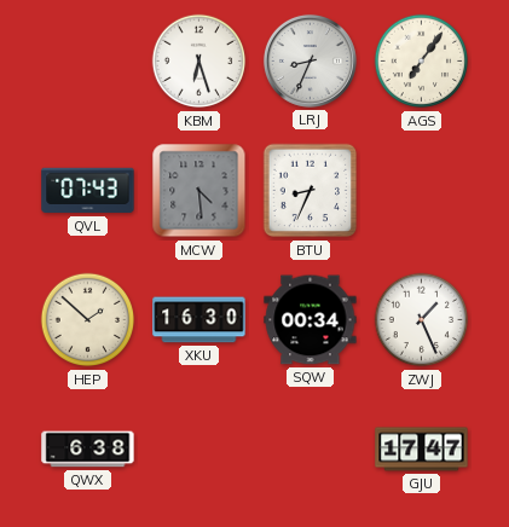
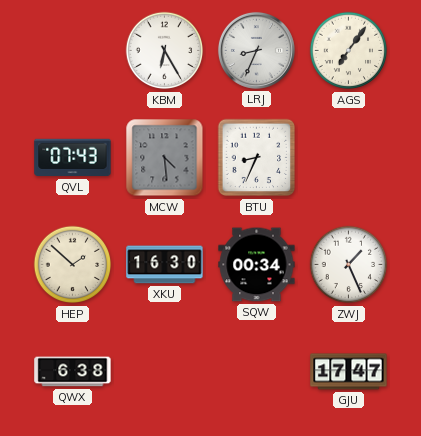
KBM: 6:27 -> 6:25 (165, 51)
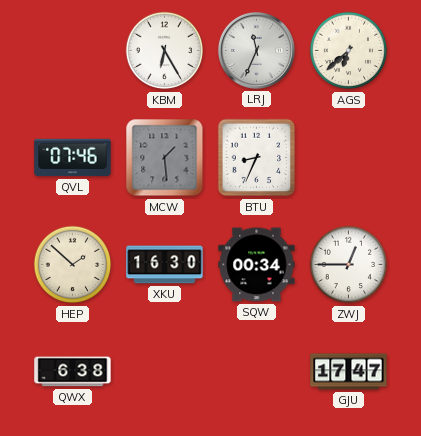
LRJ: 8:34 -> 11:34 (256, 50)
AGS: 7:06 -> 6:38 (349, 51)
QVL: 07:43 -> 07:46 (73, 158)
MCW: 4:29 -> 1:29 (165, 158)
ZWJ: 1:26 -> 12:45 (349, 265)
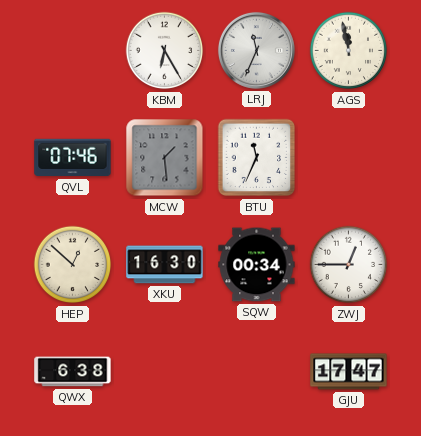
AGS: 6:38 -> 11:58 (349, 51)
BTU: 8:34 -> 11:34 (257, 158)
HEP: 1:52 -> 12:52 (73, 265)
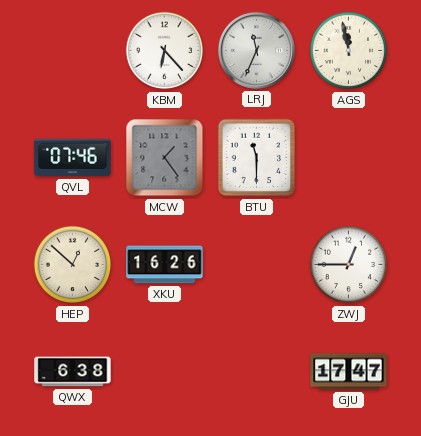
KBM: 6:25 -> 6:23 (165, 51)
MCW: 1:29 -> 1:24 (165, 158)
BTU: 11:34 -> 11:30 (257, 158)
XKU: 16:30 -> 16:26 (165, 265)
SQW: 00:34 -> none (257, 265)
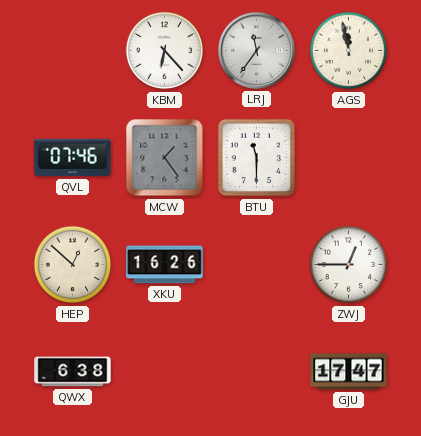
LRJ: 11:34 -> 11:36 (256, 50)
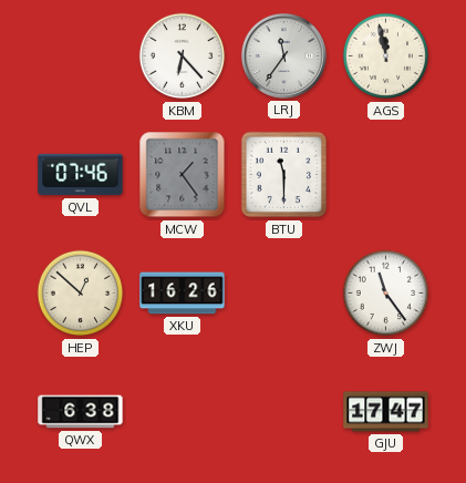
ZWJ: 12:45 -> 11:24 (386, 294)
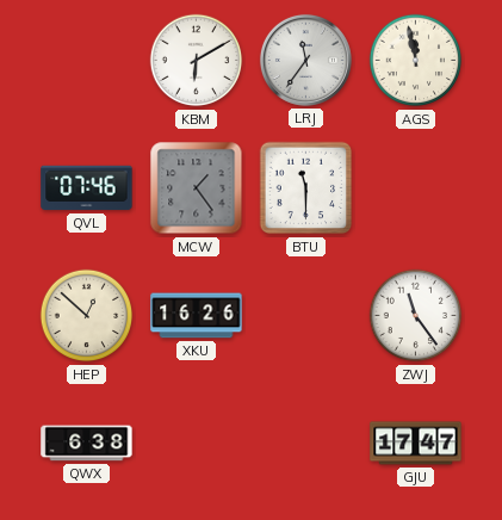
KBM: 6:23 -> 6:10 (197, 61)
